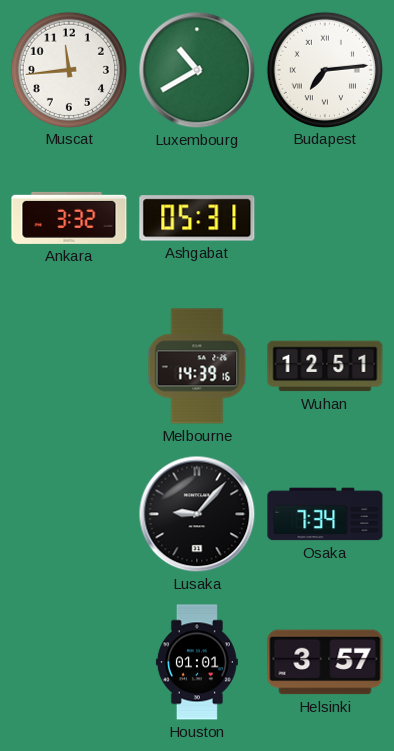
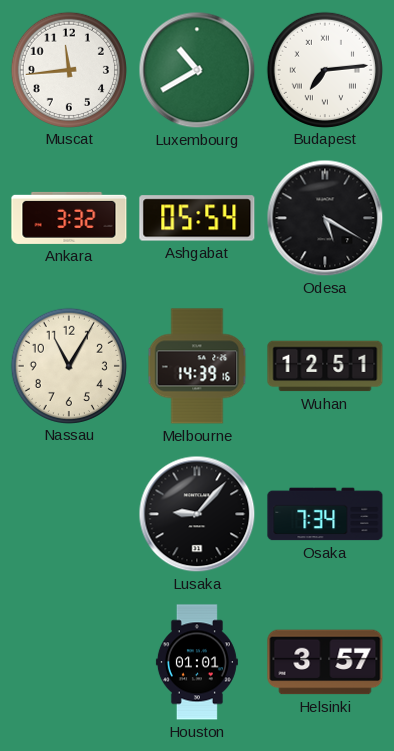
Ashgabat: 05:31 -> 05:54 (197, 218)
Odesa: none -> 5:20 (325, 218)
Nassau: none -> 11:05 (68, 365)
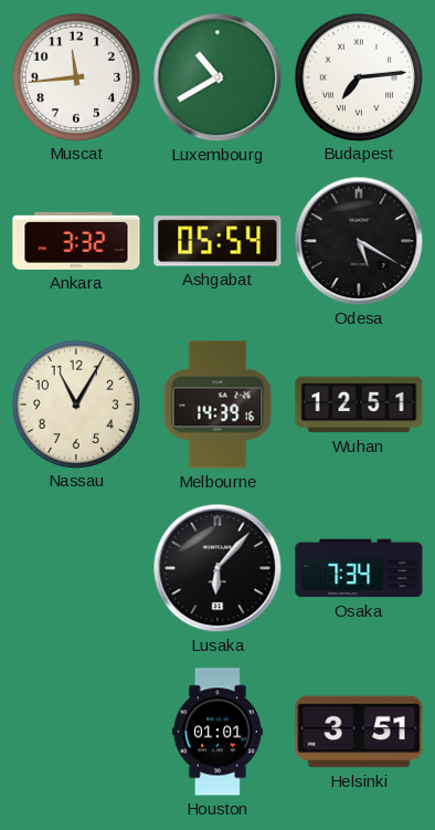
Lusaka: 9:07 -> 6:07 (217, 568)
Helsinki: 3:57 -> 3:51 (359, 732)
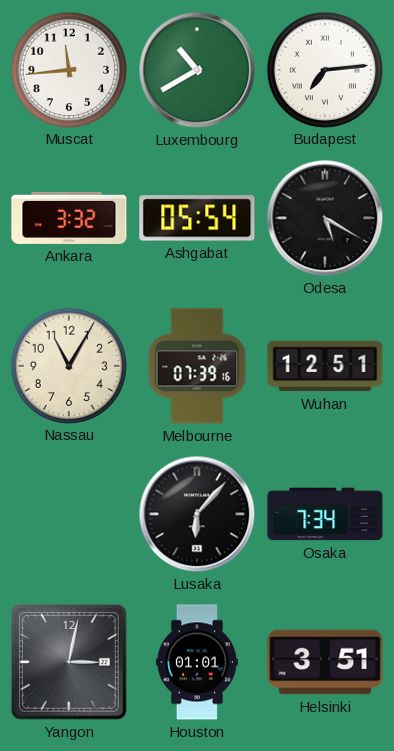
Melbourne: 14:39 -> 07:39 (197, 366)
Yangon: none -> 3:02 (69, 662)
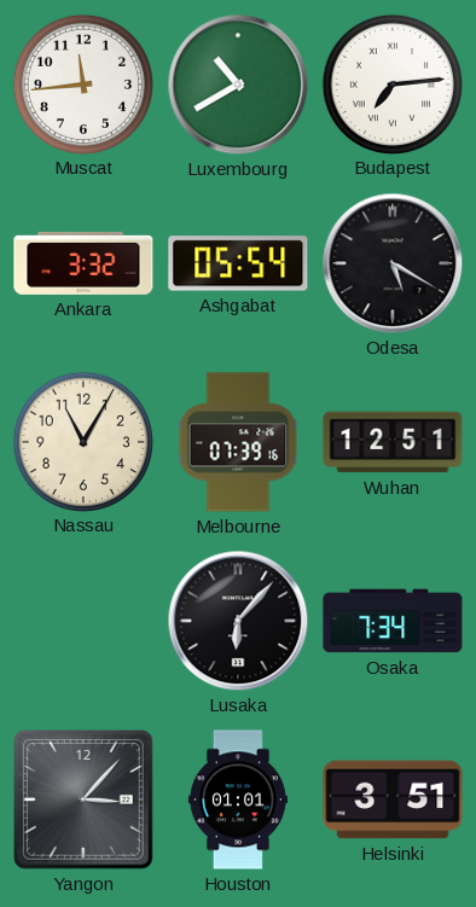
Yangon: 3:02 -> 3:07 (83, 800)
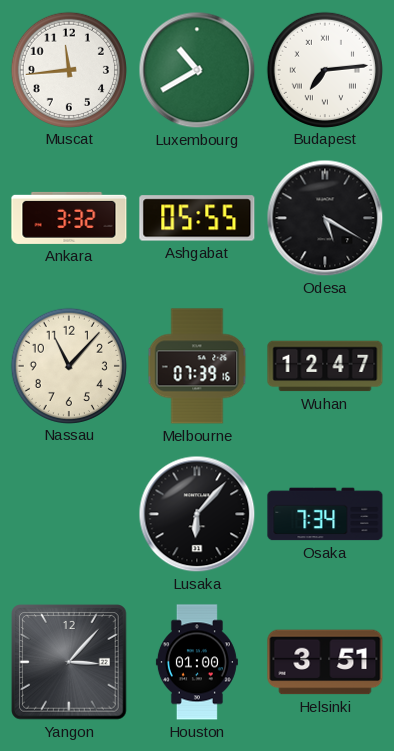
Ashgabat: 05:54 -> 05:55 (197, 218)
Nassau: 11:05 -> 11:07 (68, 365)
Wuhan: 12:51 -> 12:47 (325, 366)
Houston: 01:01 -> 01:00 (197, 662)
